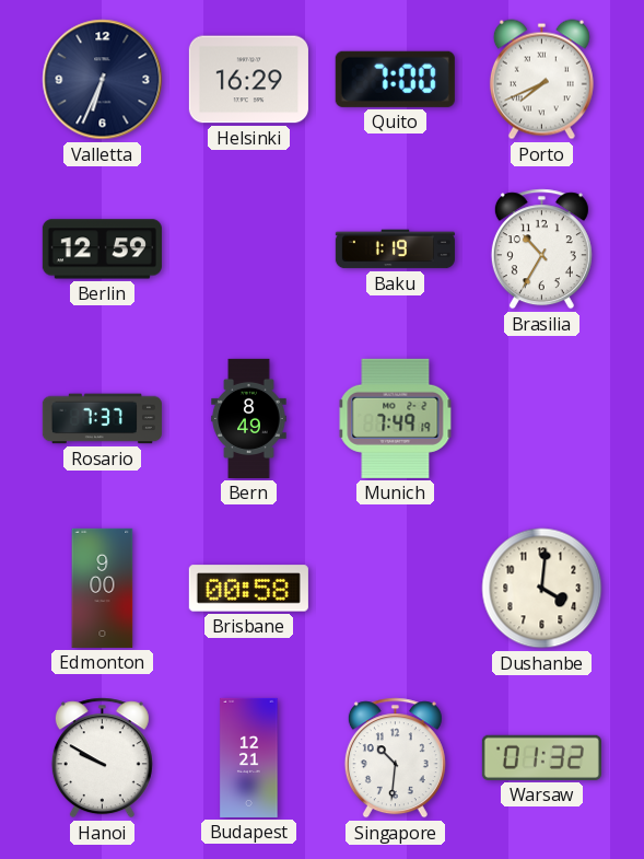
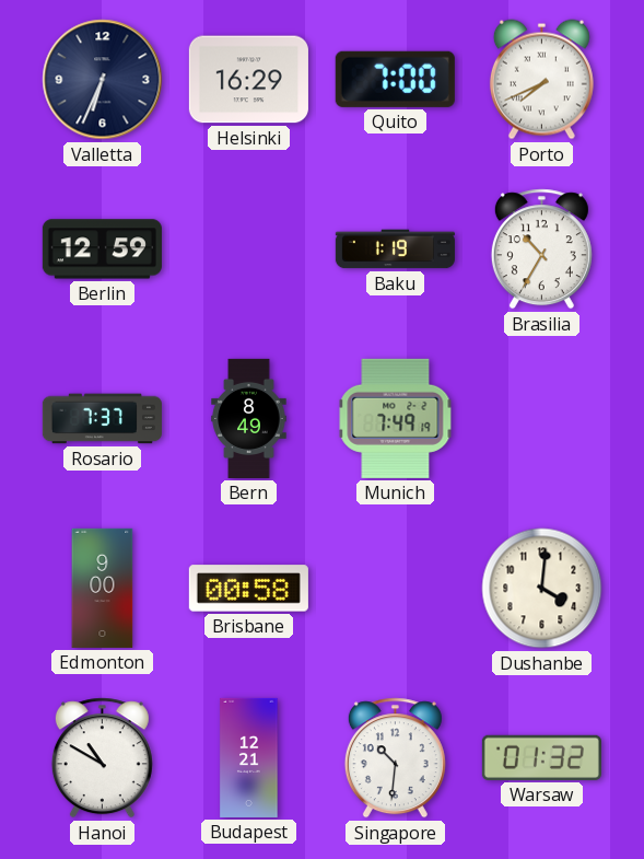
Hanoi: 9:50 -> 10:50 (102, 758)
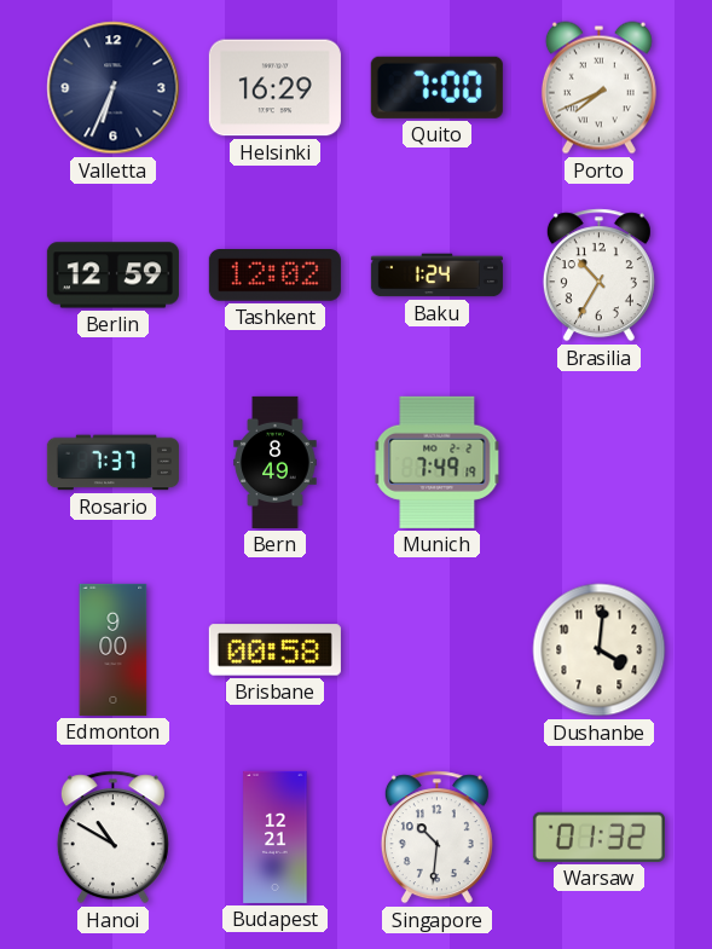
Tashkent: none -> 12:02 (274, 276)
Baku: 1:19 -> 1:24 (436, 276)
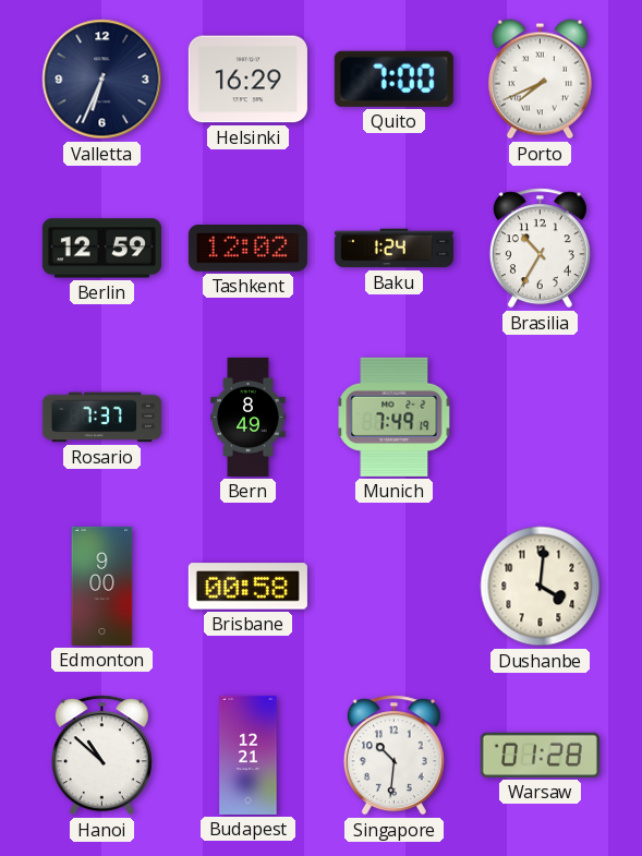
Hanoi: 10:50 -> 10:52 (101, 756)
Warsaw: 01:32 -> 01:28 (540, 755)
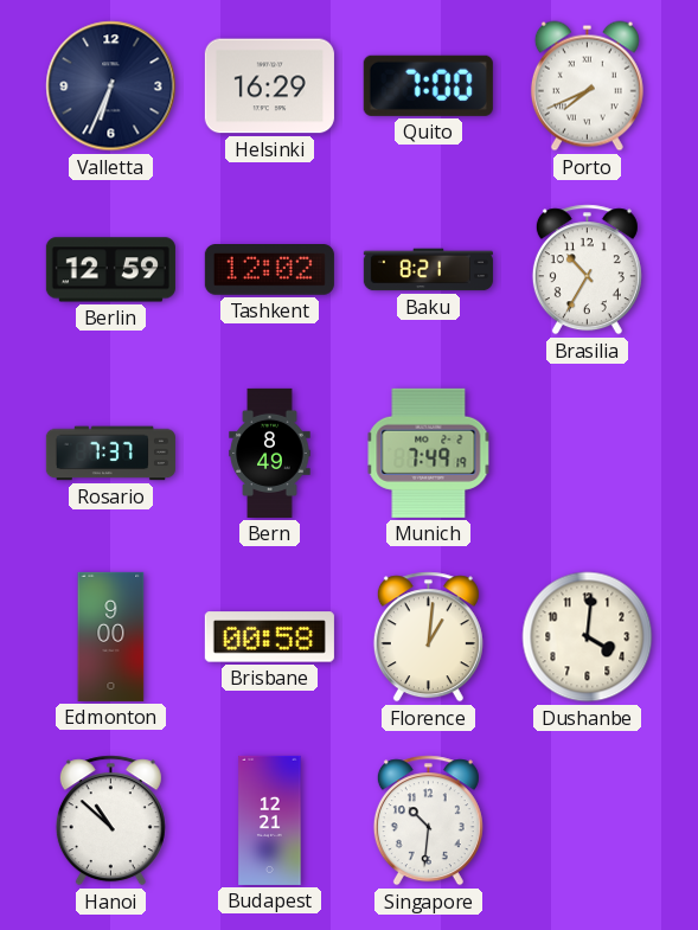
Baku: 1:24 -> 8:21 (428, 270)
Florence: none -> 1:01 (428, 637)
Warsaw: 01:28 -> none (540, 755)
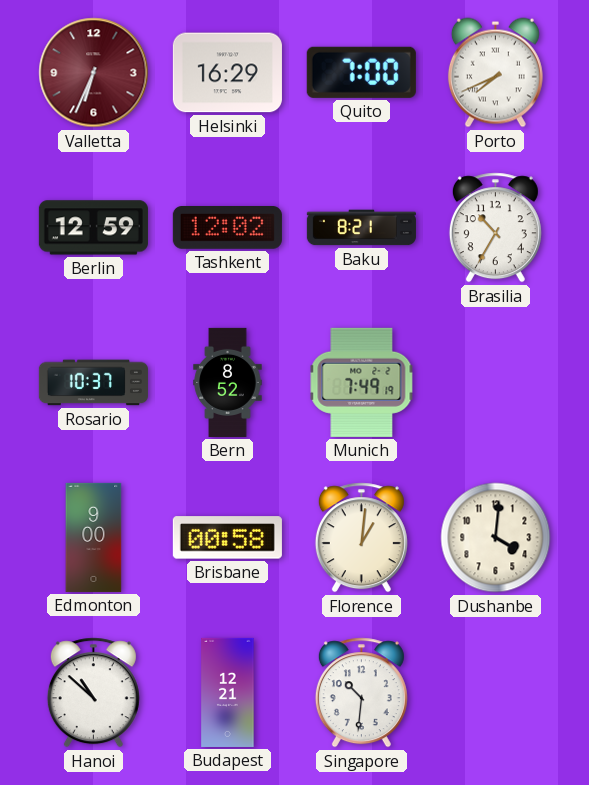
Valletta dial: navy -> burgundy (94, 73)
Rosario: 7:37 -> 10:37 (93, 383)
Bern: 8:49 -> 8:52 (228, 382)
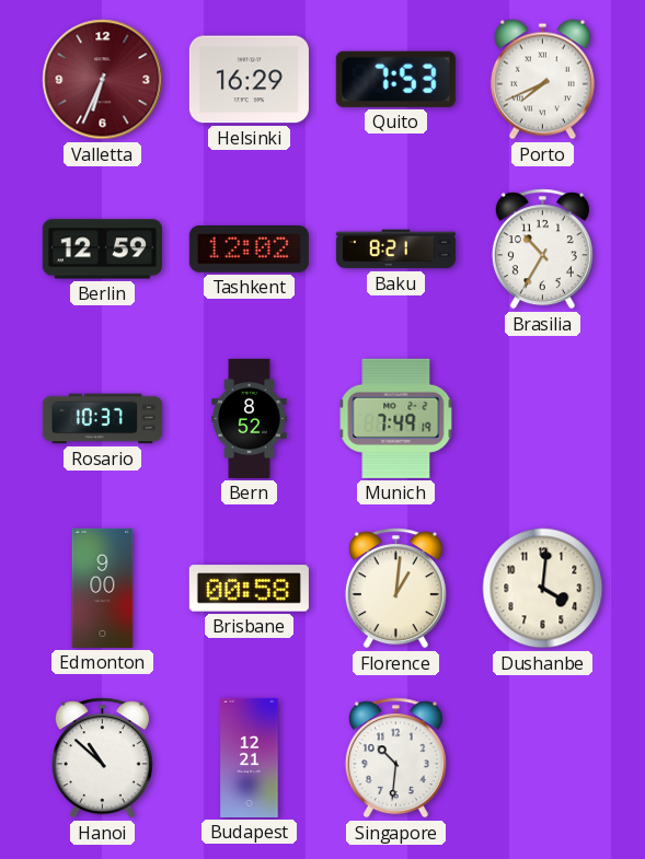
Quito: 7:00 -> 7:53 (395, 79)
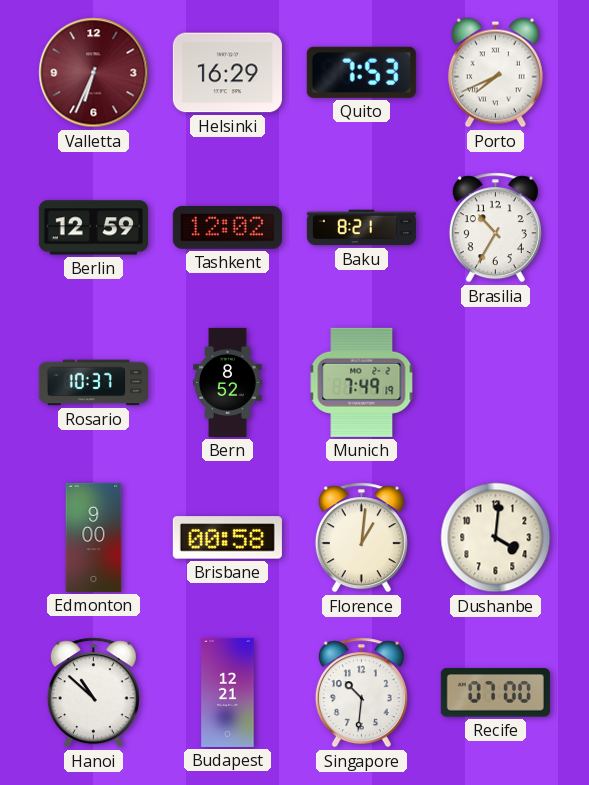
Recife: none -> 07:00 (495, 693)
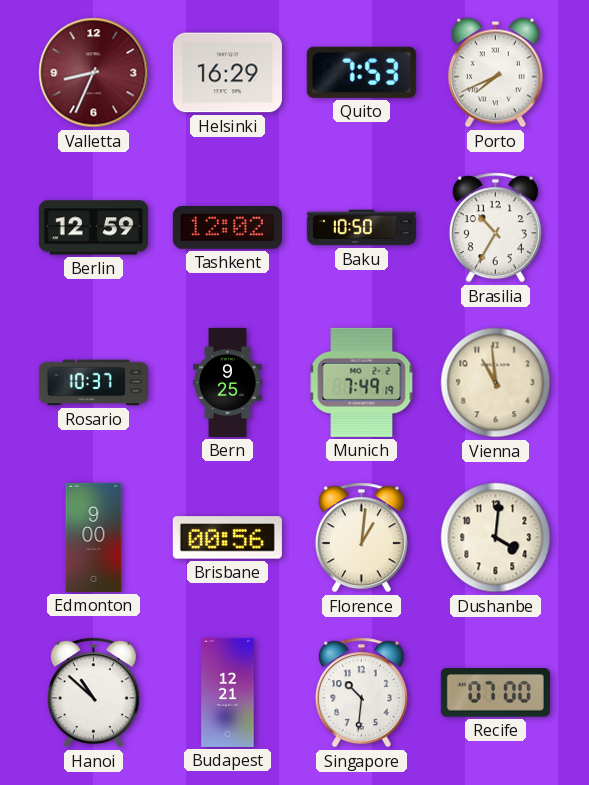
Valletta: 6:34 -> 8:34 (94, 73)
Baku: 8:21 -> 10:50 (361, 228)
Bern: 8:52 -> 9:25 (228, 382)
Vienna: none -> 10:59 (496, 383)
Brisbane: 00:58 -> 00:56 (227, 538)
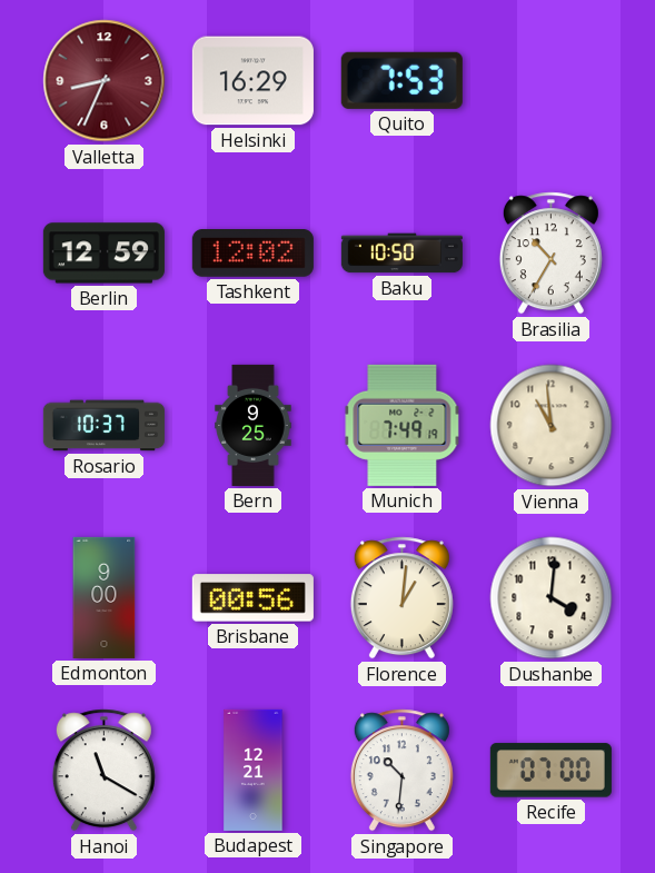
Porto: 7:41 -> none (495, 73)
Hanoi: 10:52 -> 11:20 (103, 771)
